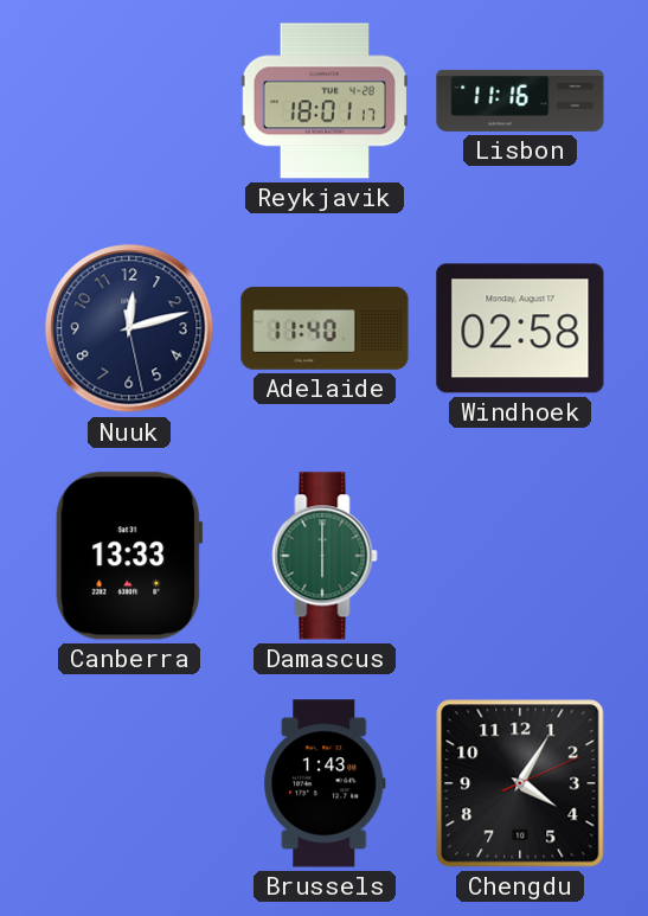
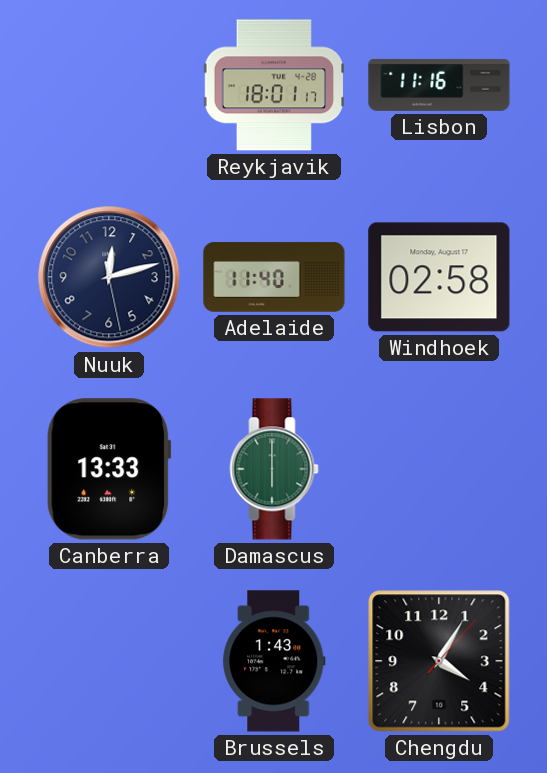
Chengdu: 4:05:11 -> 4:05:07 (439, 661)
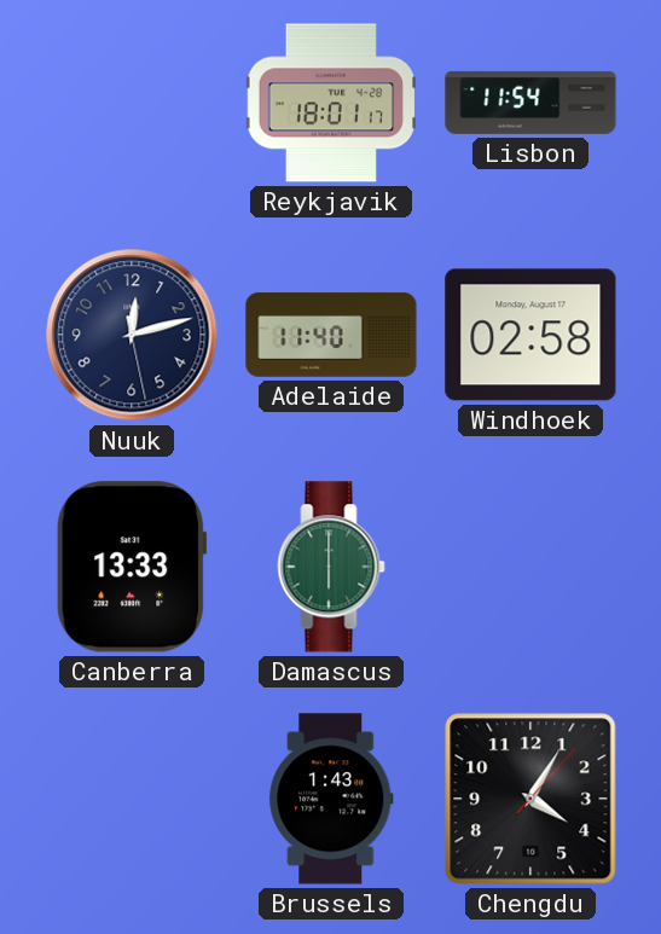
Lisbon: 11:16 -> 11:54 (530, 103)
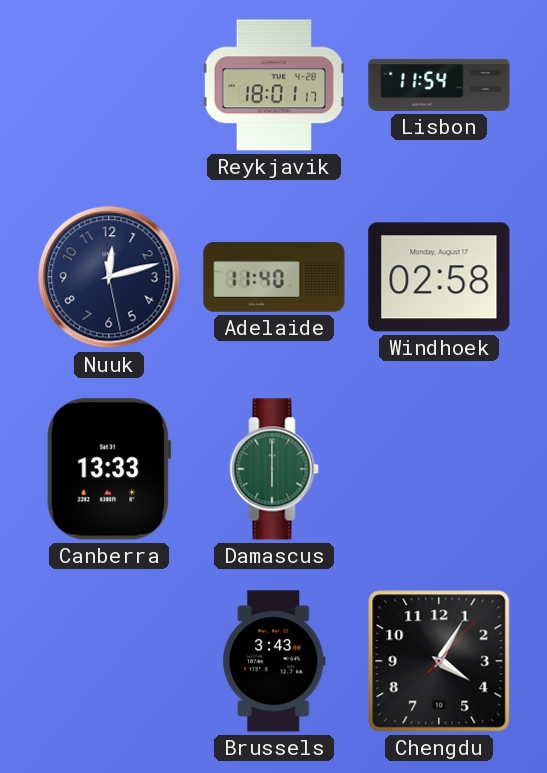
Brussels: 1:43 -> 3:43 (274, 661)
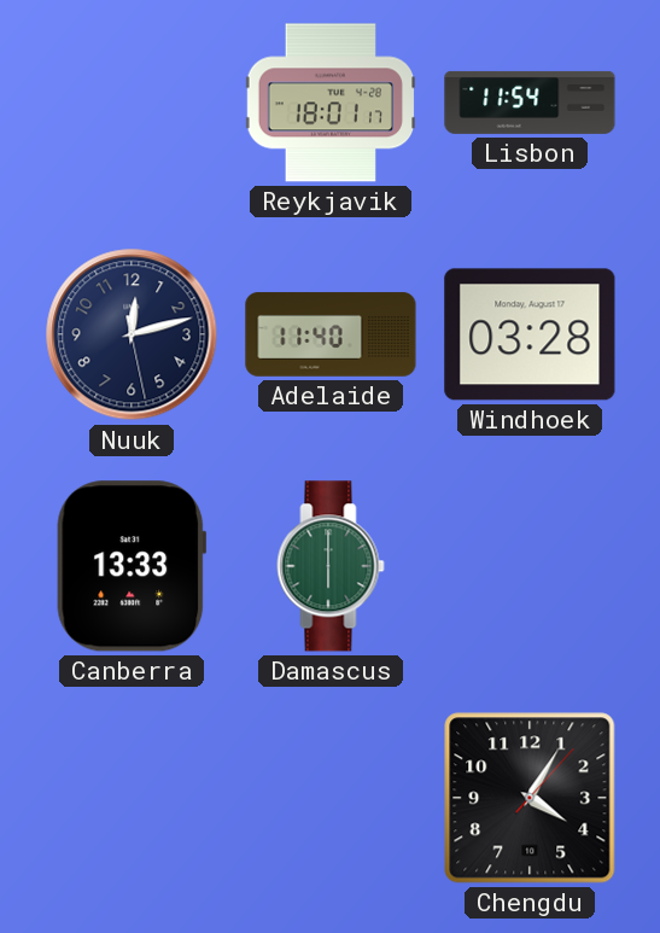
Windhoek: 02:58 -> 03:28 (530, 334)
Brussels: 3:43 -> none (274, 661)
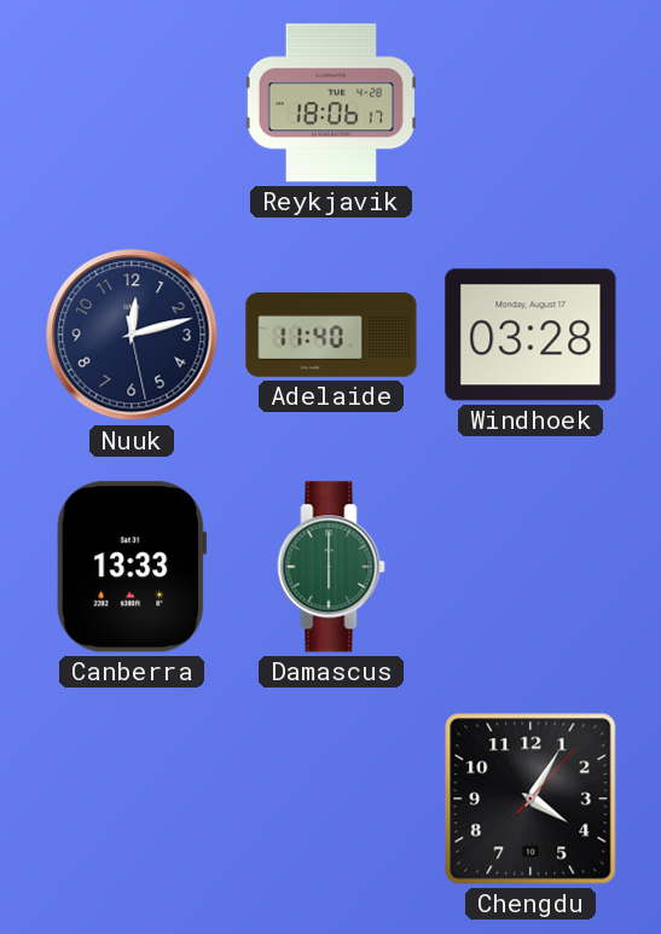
Reykjavik: 18:01 -> 18:06 (330, 103)
Lisbon: 11:54 -> none (530, 103)
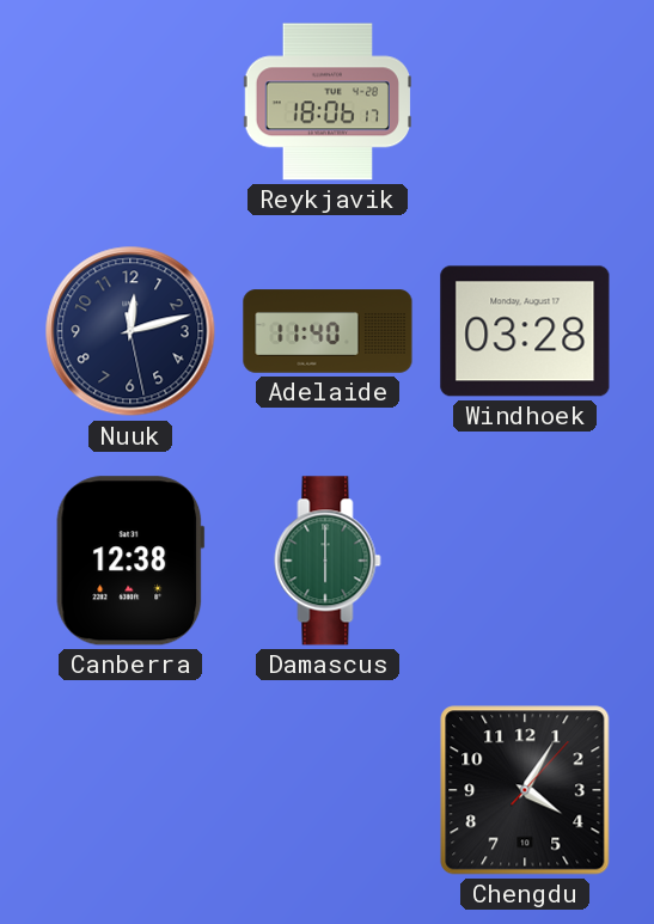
Canberra: 13:33 -> 12:38 (130, 561)
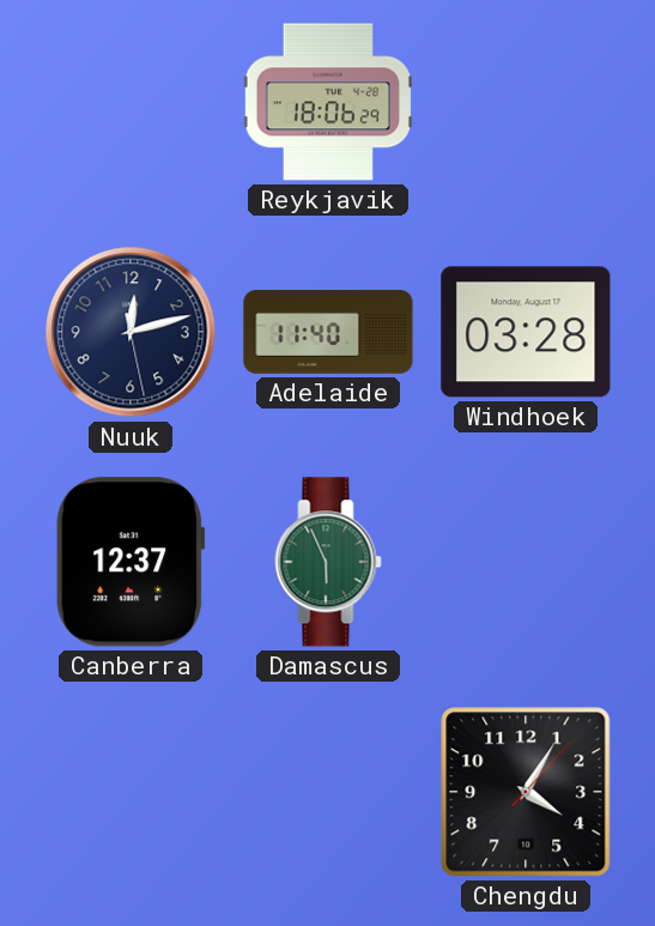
Reykjavik: 18:06:17 -> 18:06:29 (327, 102)
Canberra: 12:38 -> 12:37 (131, 562)
Damascus: 6:00 -> 5:56 (328, 562)
